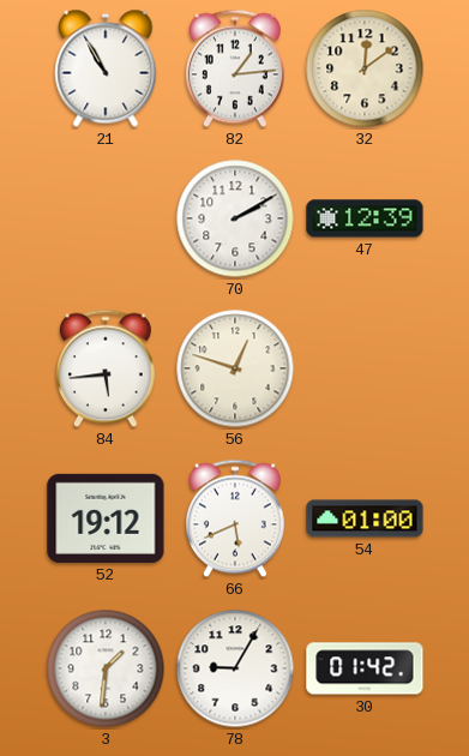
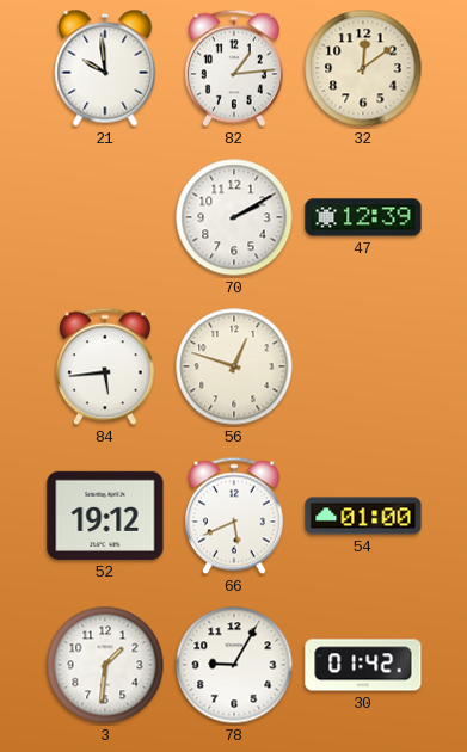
21: 10:55 -> 9:59 (105, 68)
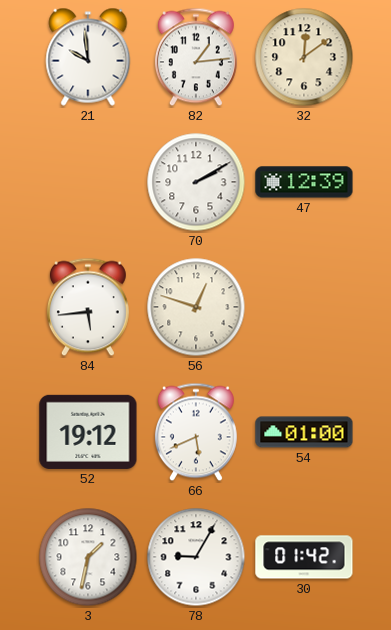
3: 1:31 -> 1:32 (88, 557)
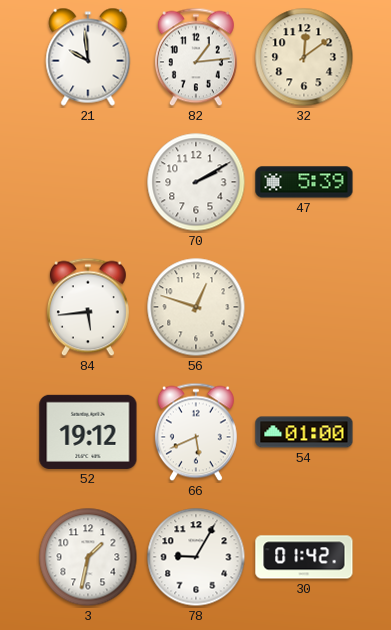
47: 12:39 -> 5:39 (304, 182)
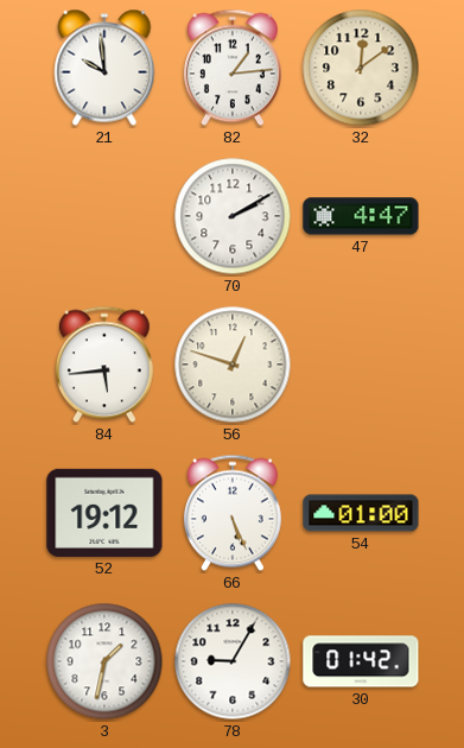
47: 5:39 -> 4:47 (361, 216)
66: 5:41 -> 5:26 (233, 513)
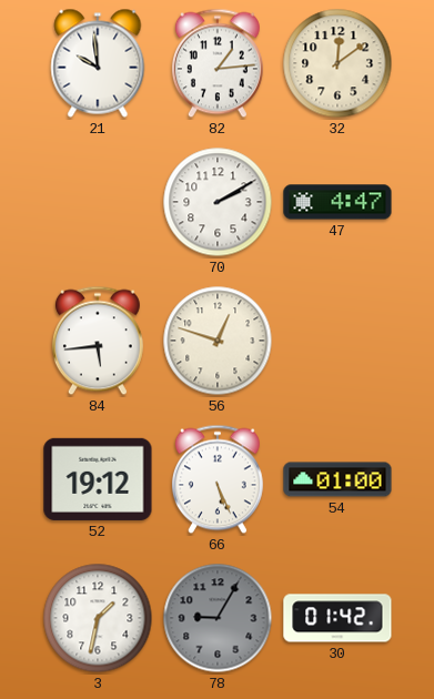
78 dial: white -> grey (218, 618)
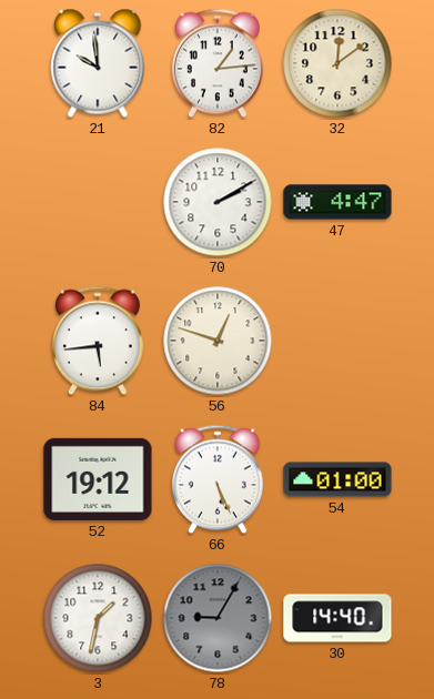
30: 01:42 -> 14:40 (337, 618)
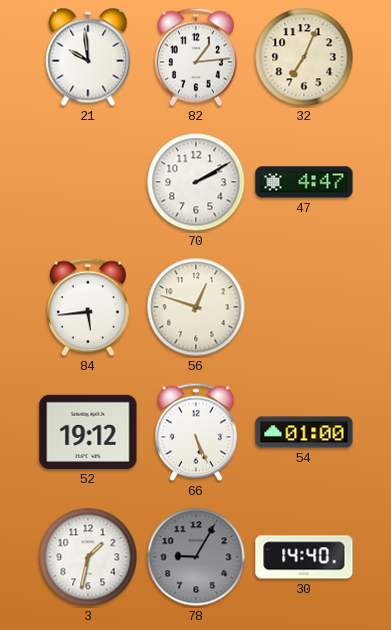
32: 12:09 -> 7:04 (304, 57)
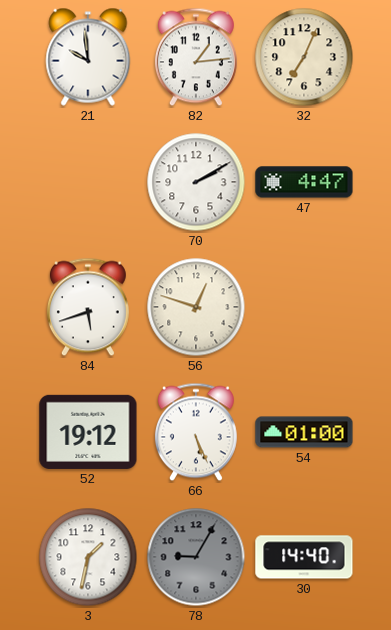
84: 5:44 -> 5:42 (88, 307)
